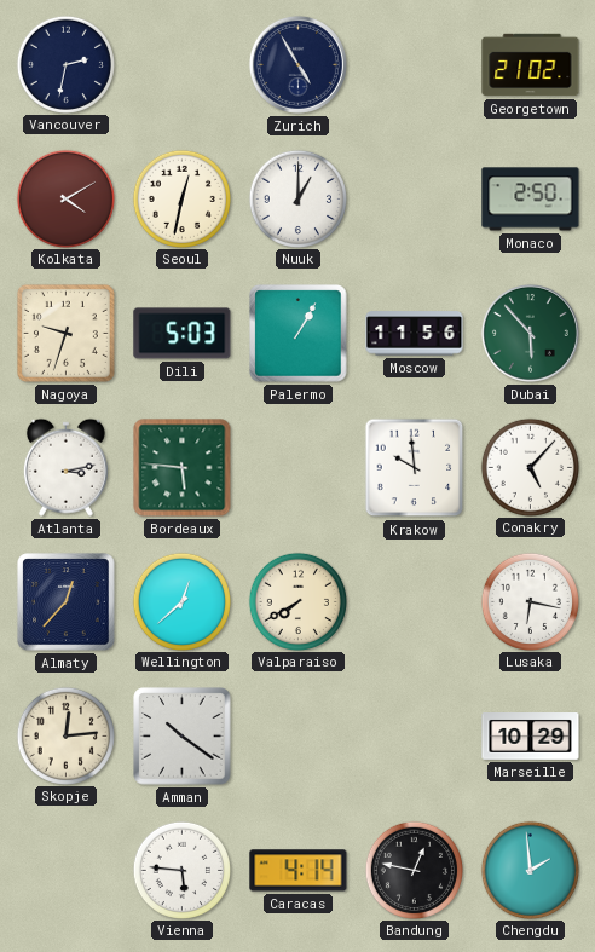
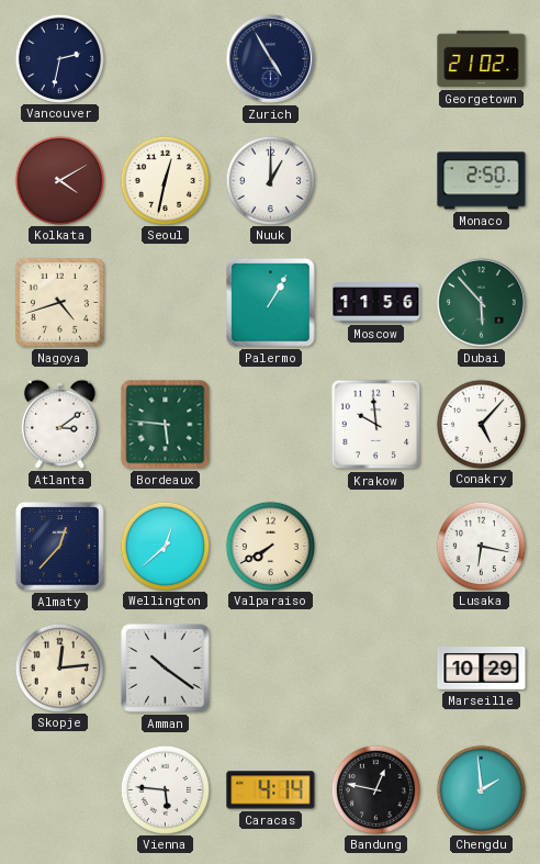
Nagoya: 9:33 -> 4:42 (59, 302)
Dili: 5:03 -> none (183, 334)
Atlanta: 3:13 -> 3:09 (59, 424)
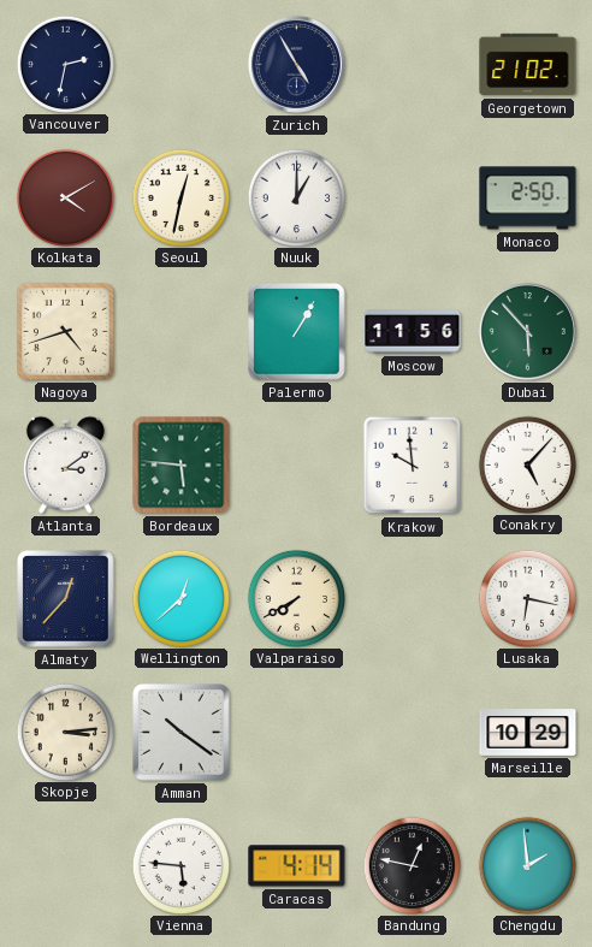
Skopje: 12:14 -> 3:14 (65, 732)
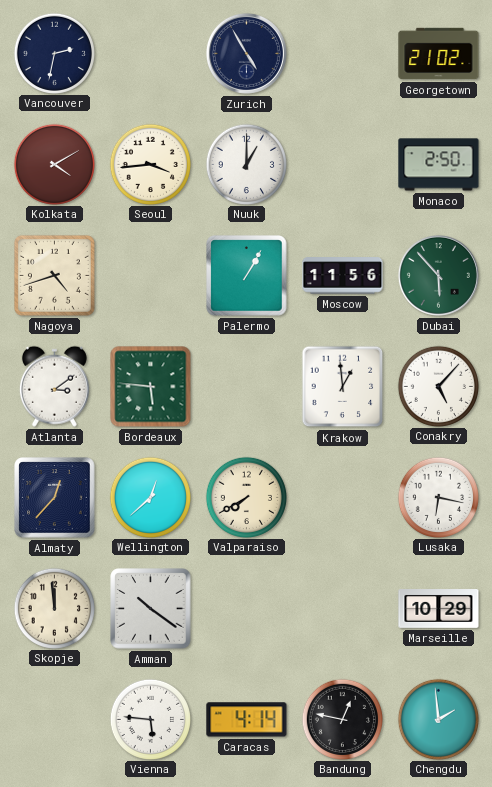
Seoul: 12:32 -> 3:44 (150, 164)
Krakow: 9:59 -> 12:59 (343, 387)
Skopje: 3:14 -> 11:59 (54, 608)
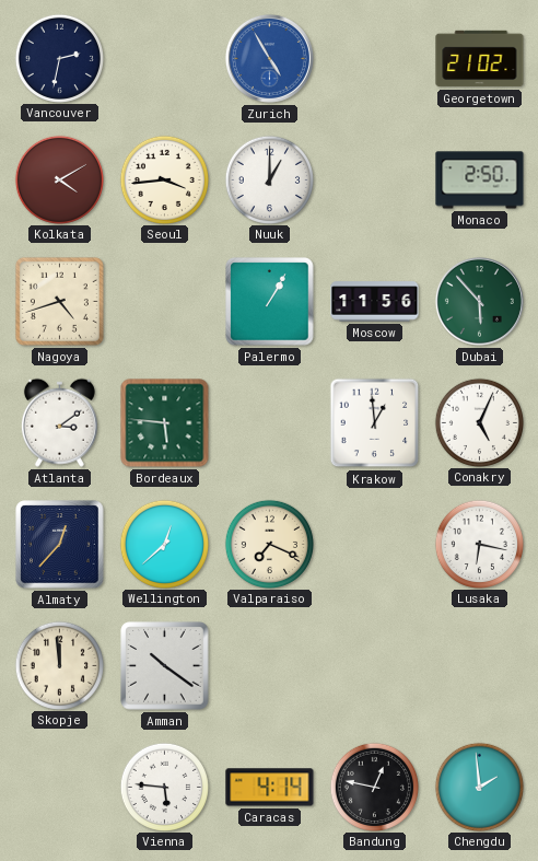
Zurich dial: navy -> blue (269, 58)
Conakry: 5:07 -> 5:04 (479, 422)
Valparaiso: 7:40 -> 7:19 (269, 544)
Marseille: 10:29 -> none (439, 609)
